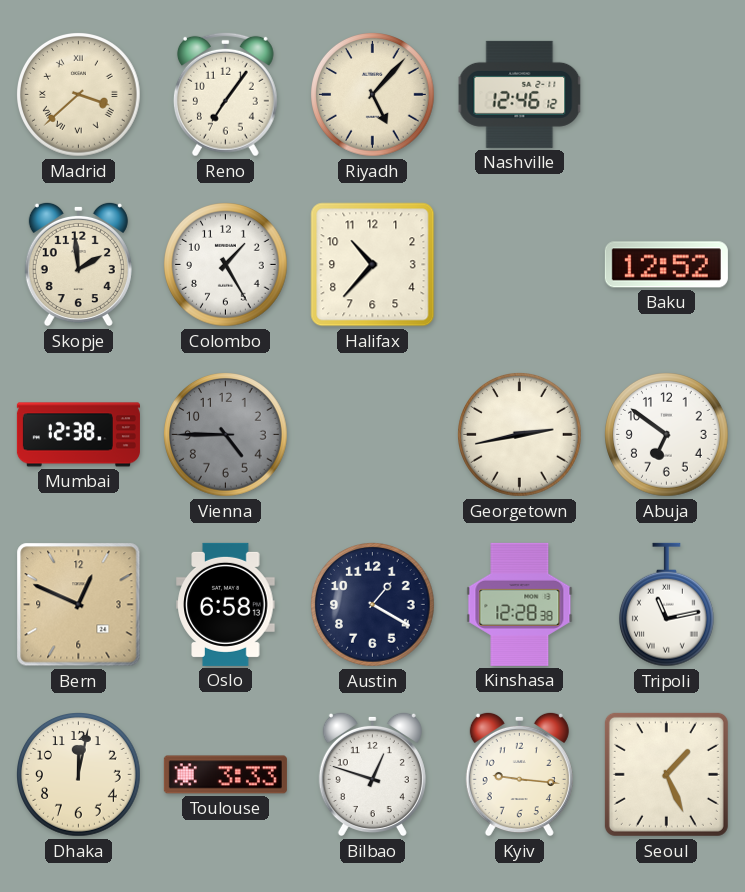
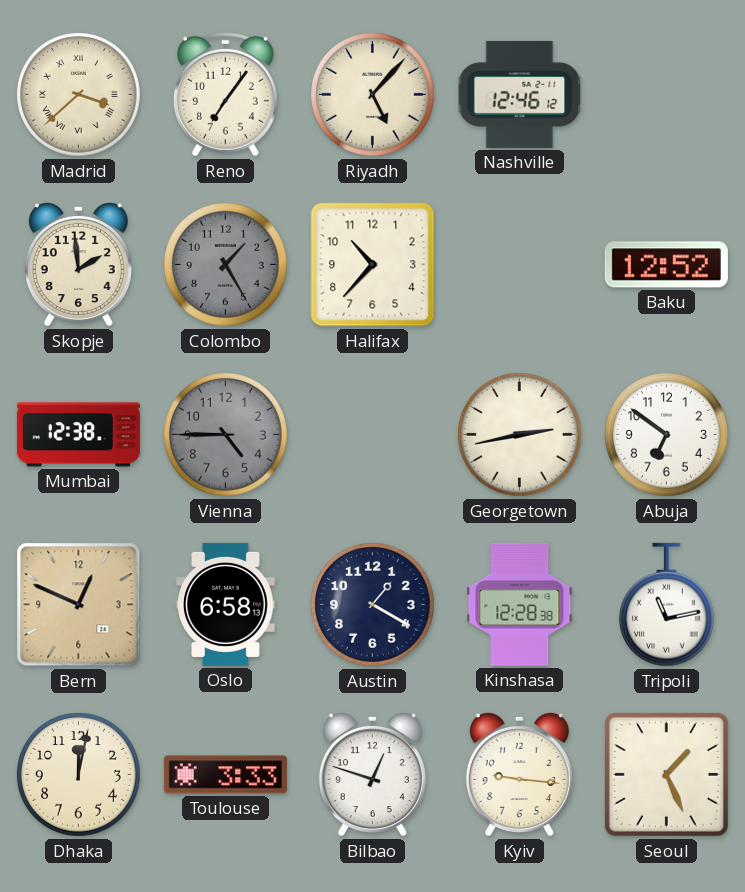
Colombo dial: white -> grey (226, 265)
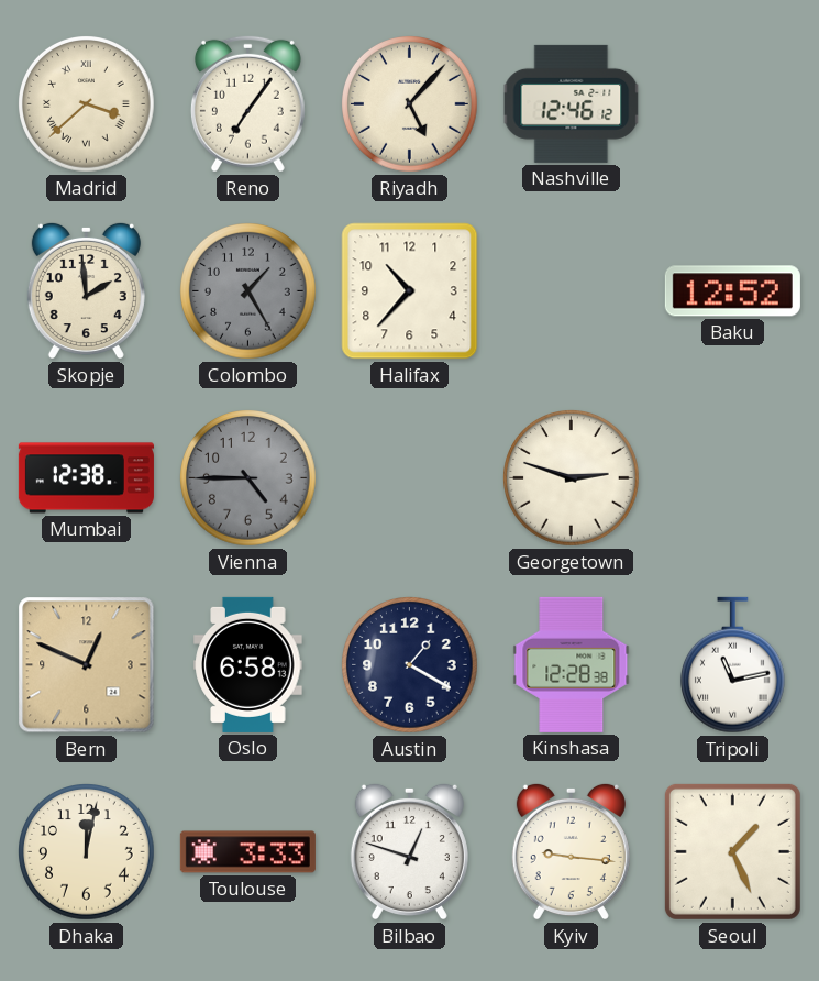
Georgetown: 2:43 -> 2:48 (572, 478)
Abuja: 6:51 -> none (667, 435)
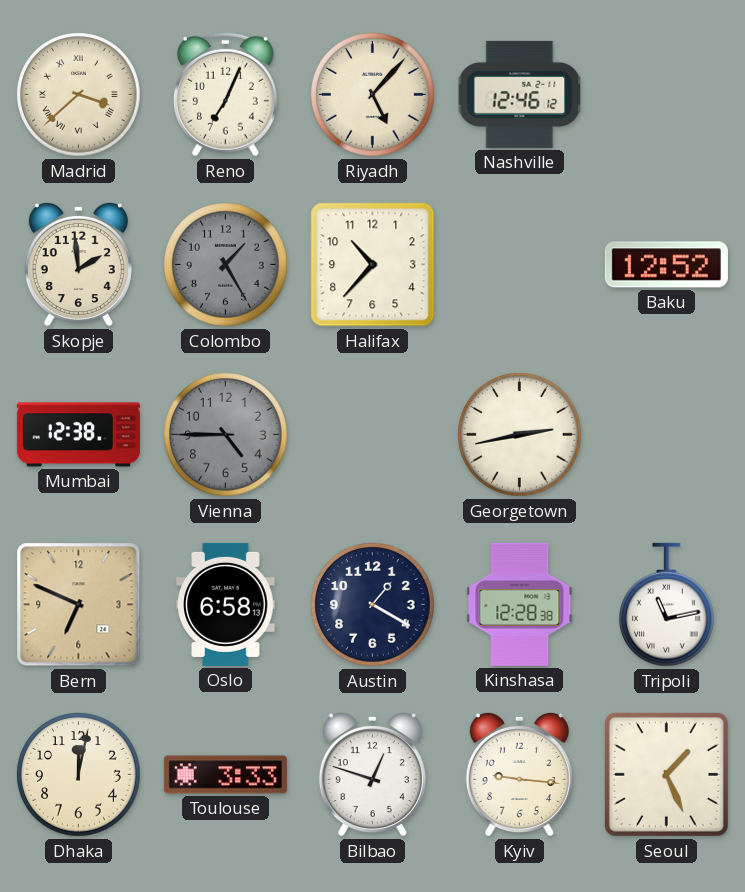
Reno: 7:06 -> 7:04 (225, 94)
Georgetown: 2:48 -> 2:43 (520, 435)
Bern: 12:49 -> 6:49 (79, 605)
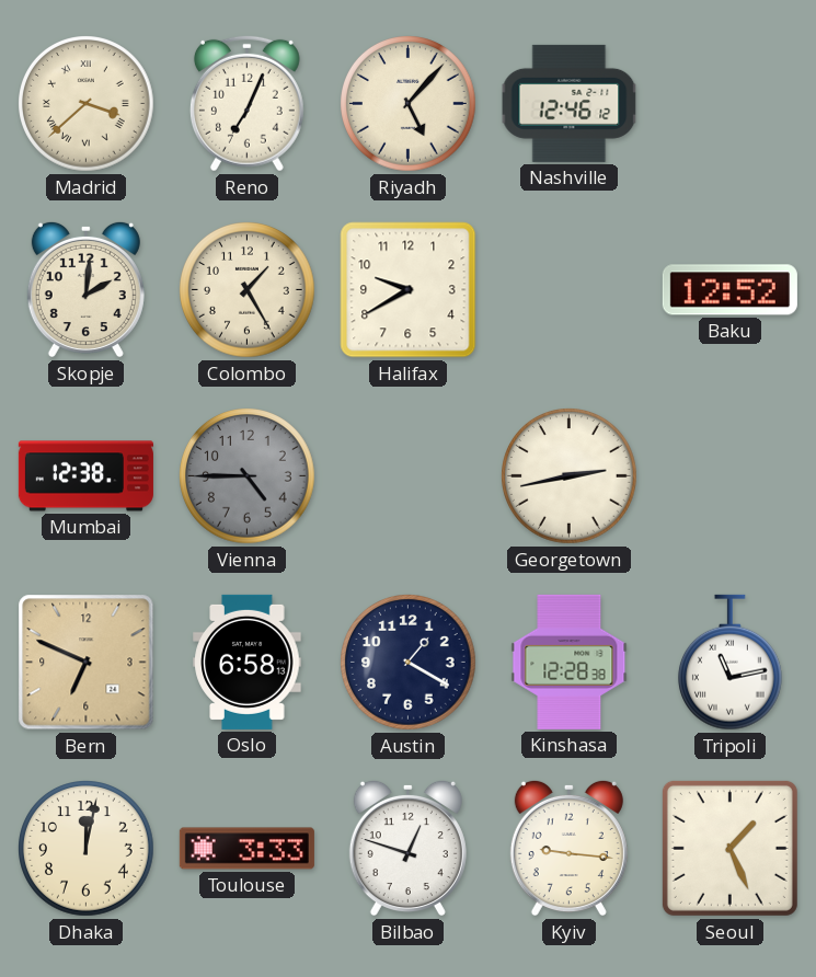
Skopje: 1:59 -> 2:01 (85, 289)
Colombo dial: grey -> cream (248, 290)
Halifax: 10:37 -> 9:40 (409, 290)
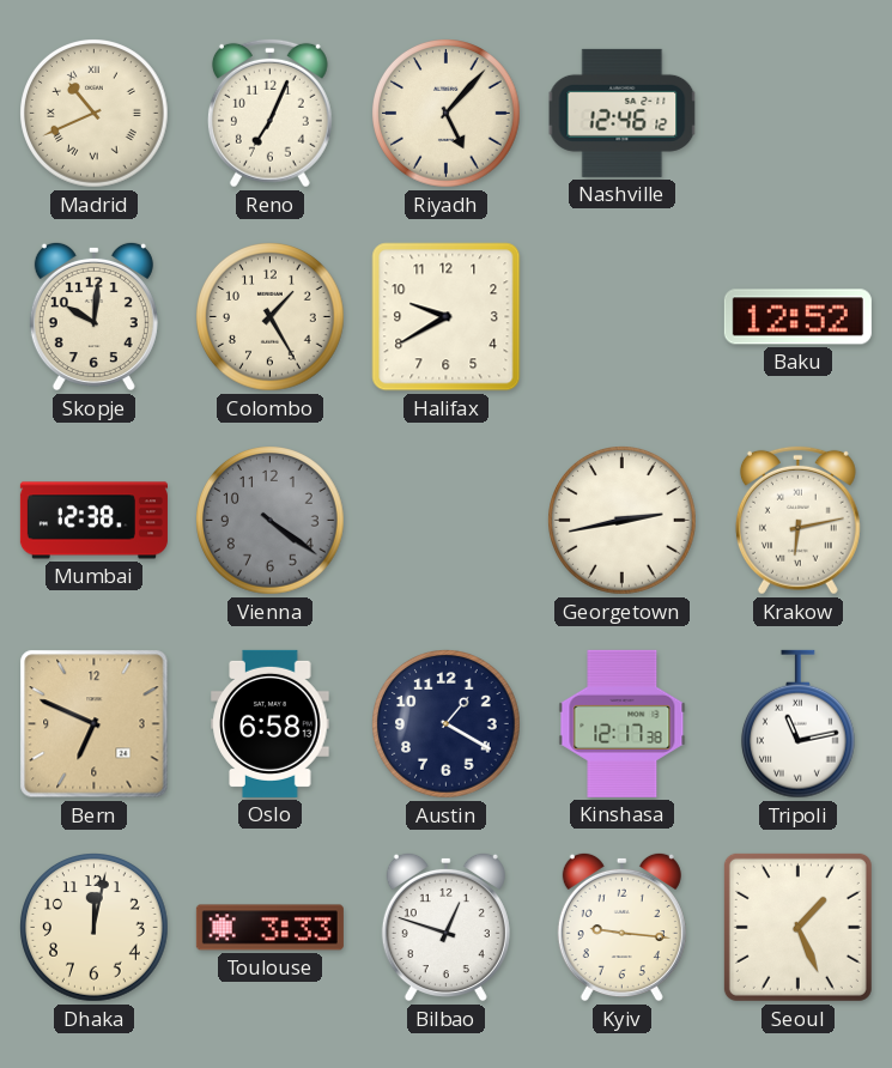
Madrid: 3:38 -> 10:41 (95, 114)
Skopje: 2:01 -> 10:01 (93, 316)
Vienna: 4:45 -> 4:21 (271, 521)
Krakow: none -> 6:13 (797, 520)
Kinshasa: 12:28 -> 12:17 (623, 723)
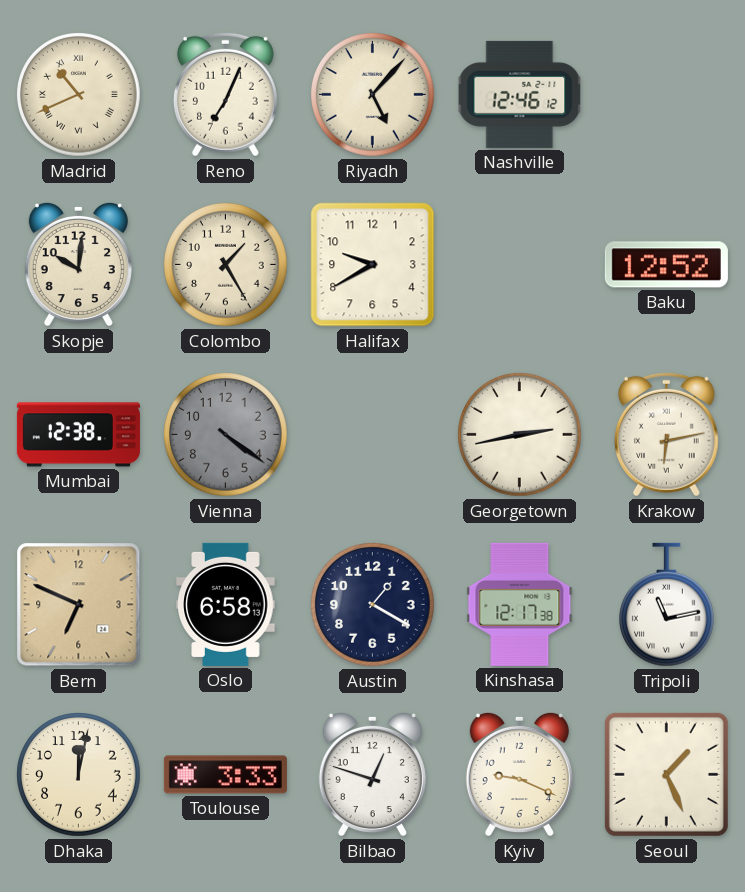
Kyiv: 9:16 -> 9:19 (519, 774)
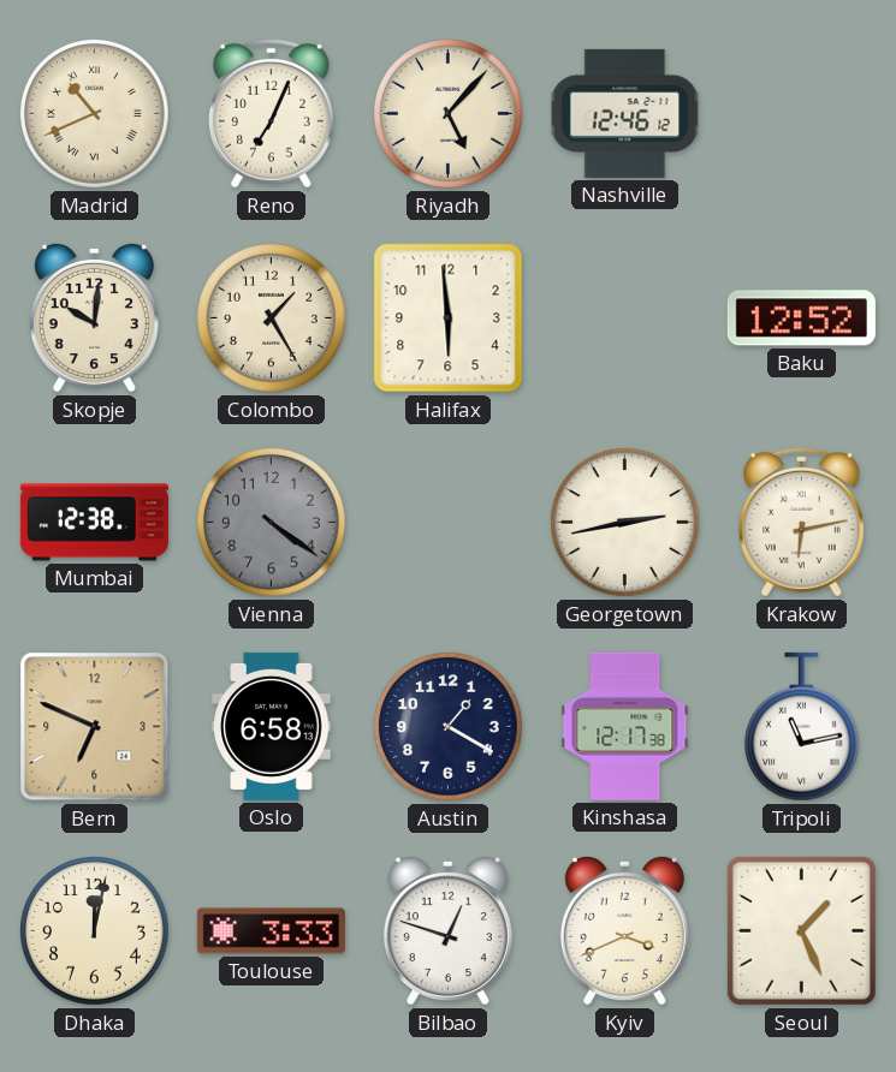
Halifax: 9:40 -> 5:59 (449, 318)
Kyiv: 9:19 -> 3:41 (624, 930)
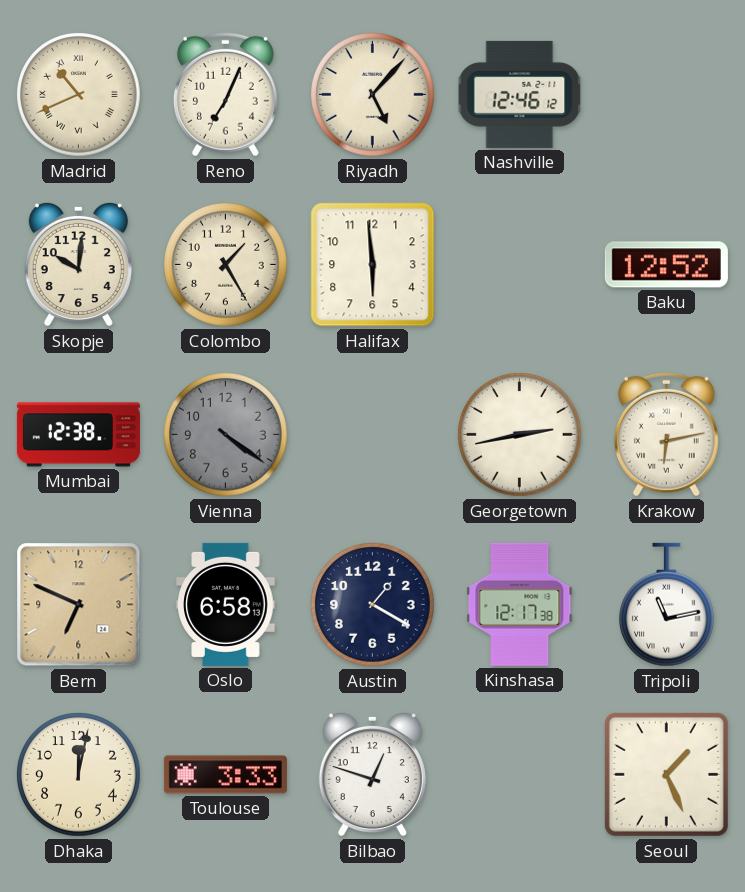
Kyiv: 3:41 -> none (624, 930)
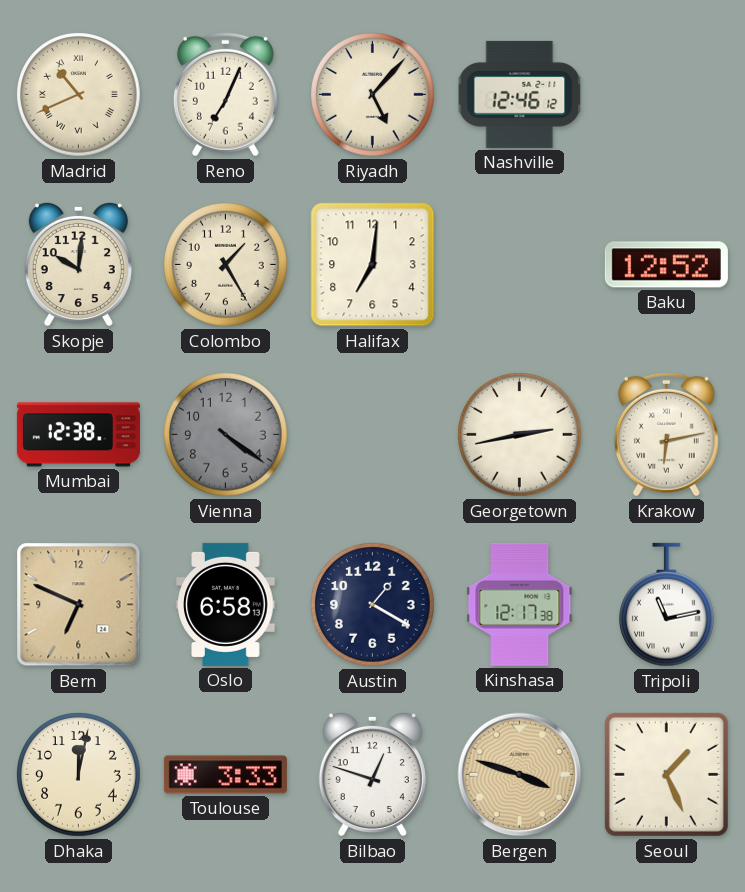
Halifax: 5:59 -> 7:01 (373, 265)
Bergen: none -> 3:48 (520, 775)
